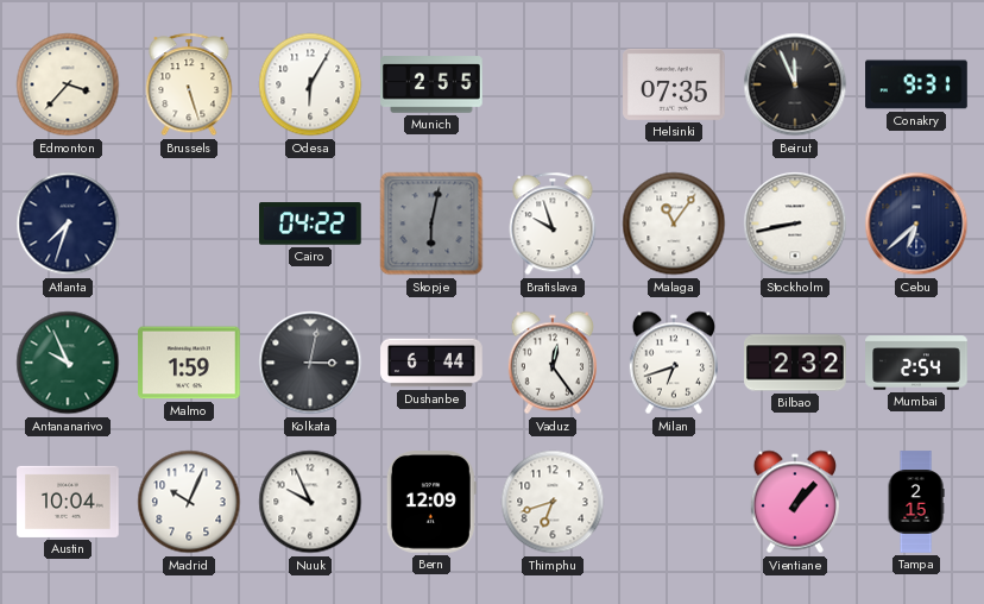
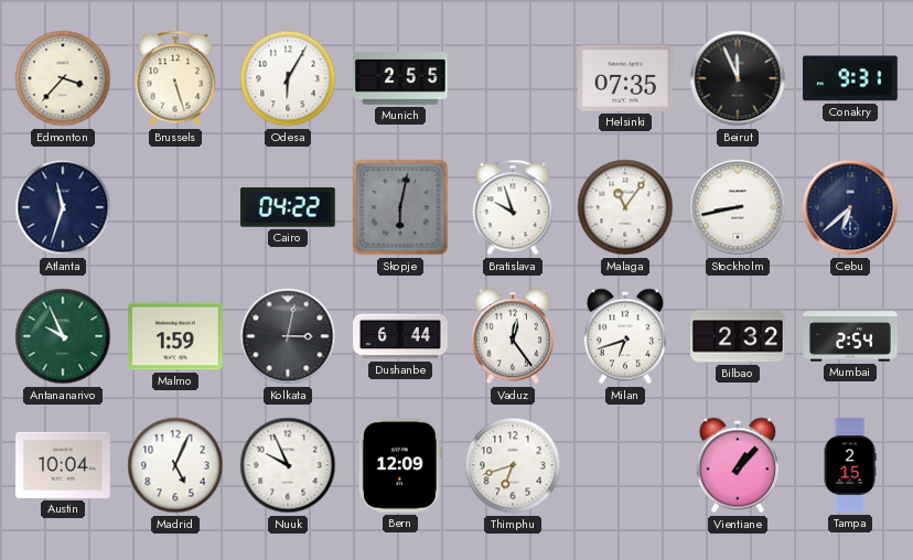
Atlanta: 7:33 -> 11:33 (63, 207)
Madrid: 10:04 -> 5:04 (175, 465)
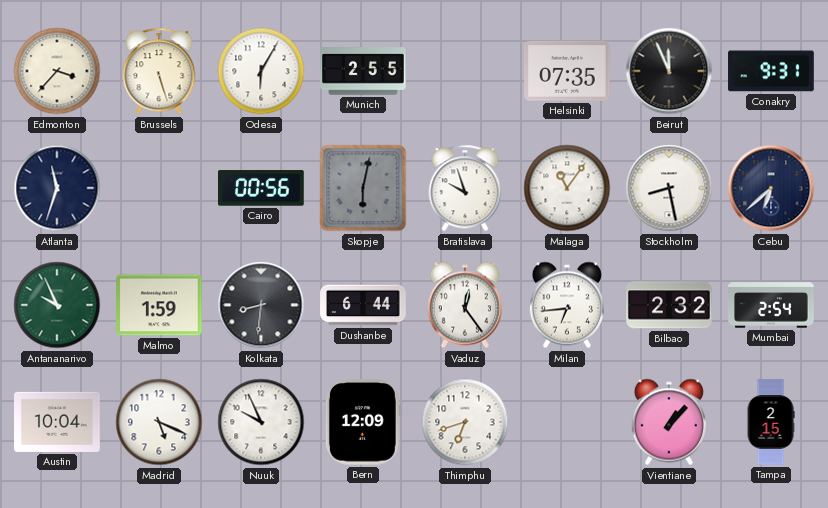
Cairo: 04:22 -> 00:56 (262, 188)
Stockholm: 8:43 -> 8:28 (669, 188)
Kolkata: 3:02 -> 8:31 (261, 305)
Milan: 6:42 -> 6:44 (567, 305)
Madrid: 5:04 -> 5:19 (159, 422)
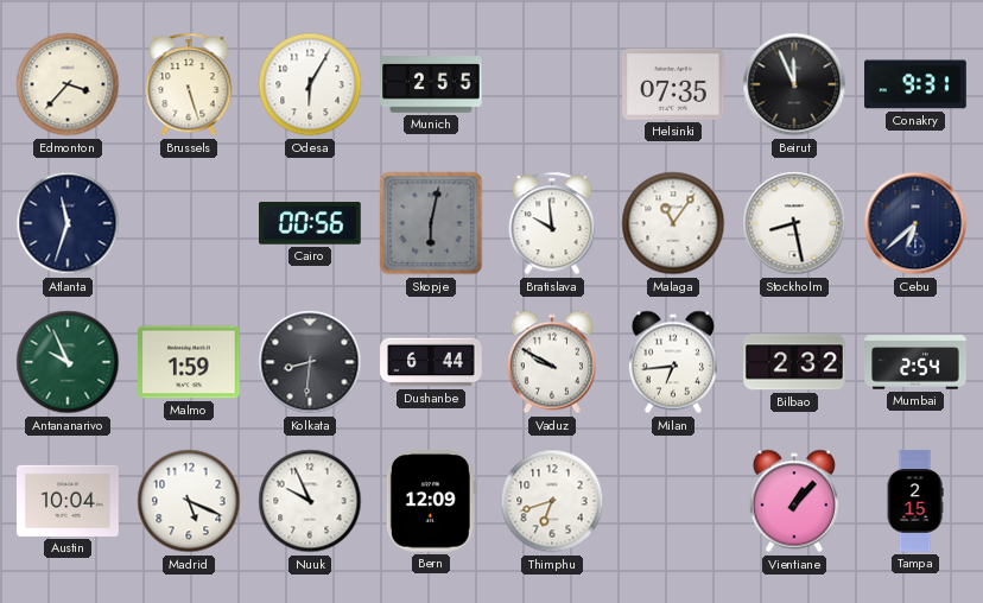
Bratislava: 9:57 -> 9:59 (552, 223)
Vaduz: 12:24 -> 9:50 (552, 362)
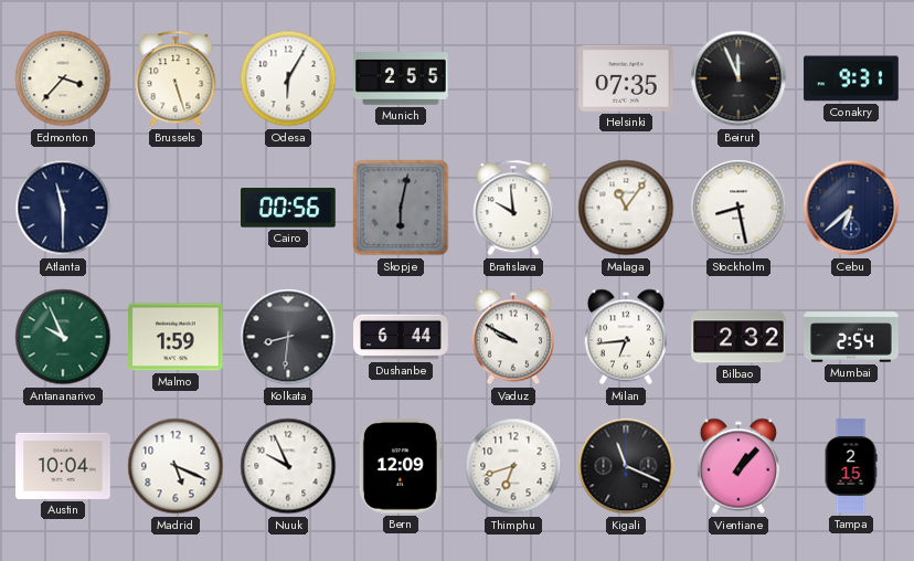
Atlanta: 11:33 -> 11:30 (63, 208)
Kigali: none -> 11:19 (626, 466)
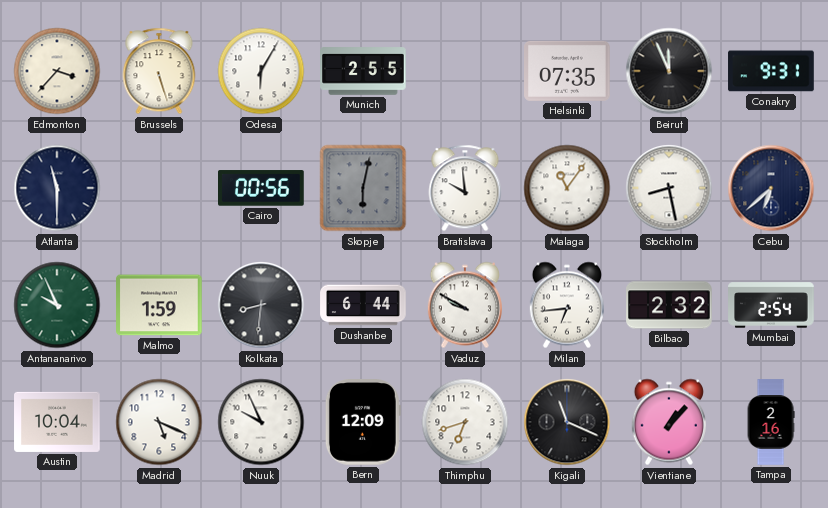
Tampa: 2:15 -> 2:16 (771, 422)
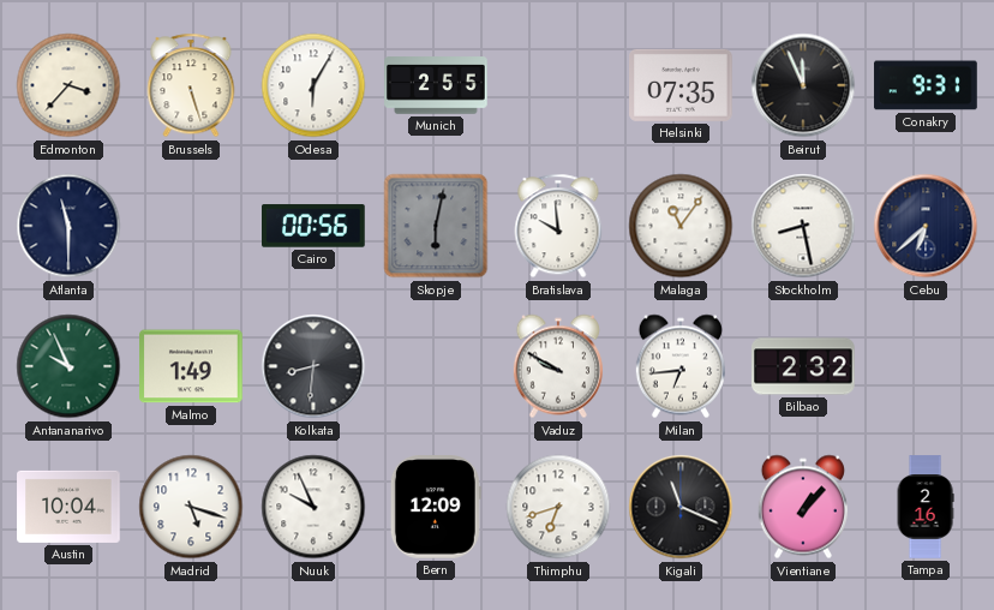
Malmo: 1:59 -> 1:49 (191, 366)
Dushanbe: 6:44 -> none (363, 305)
Mumbai: 2:54 -> none (771, 305)
Madrid: 5:19 -> 5:18 (191, 507)
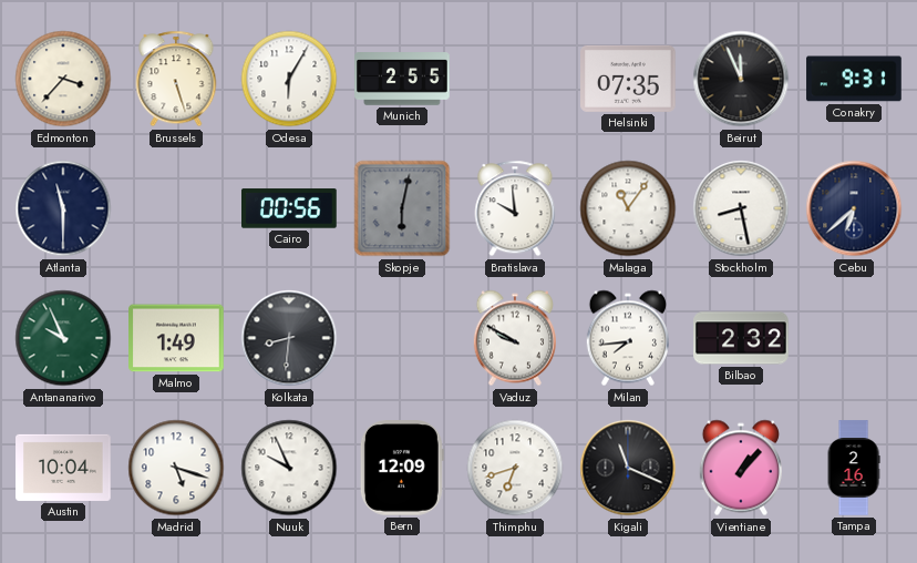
Milan: 6:44 -> 7:44 (628, 338)
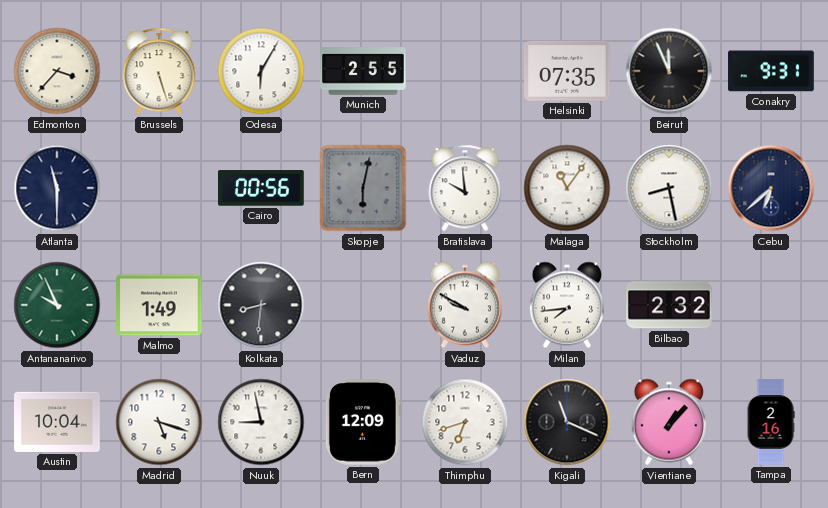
Nuuk: 9:56 -> 8:58 (261, 422)
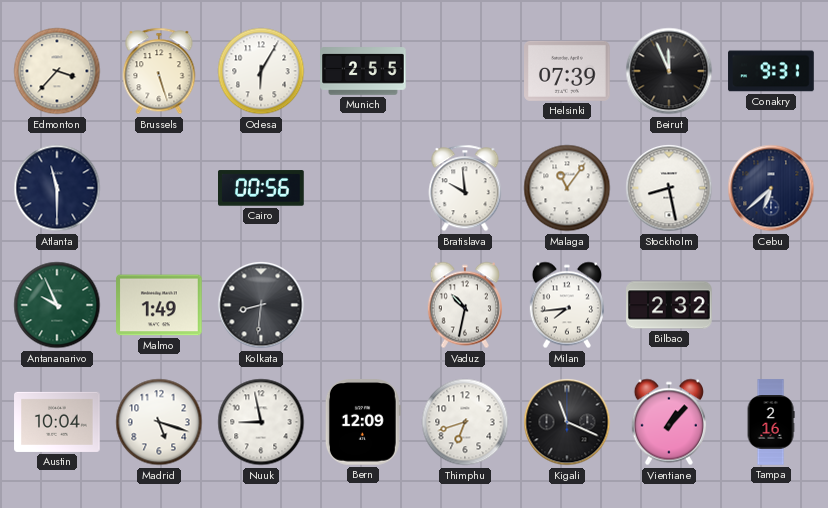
Helsinki: 07:35 -> 07:39 (567, 71)
Skopje: 6:02 -> none (363, 188)
Vaduz: 9:50 -> 10:32 (465, 305)
